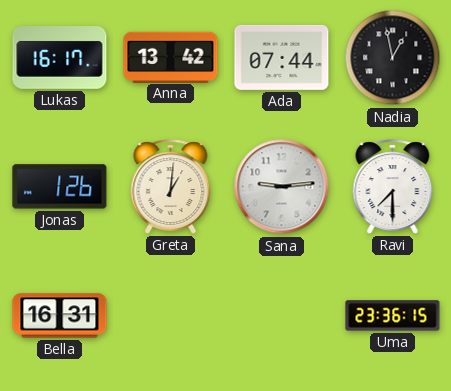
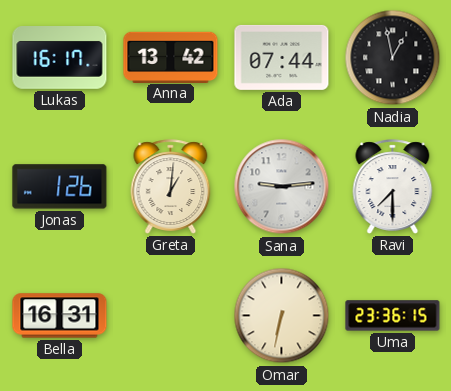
Omar: none -> 6:32 (282, 316)
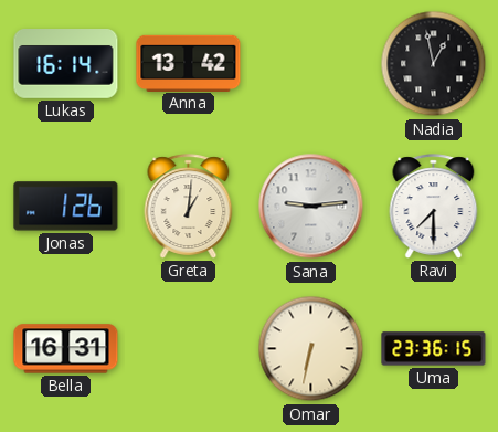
Lukas: 16:17 -> 16:14 (66, 64)
Ada: 07:44 -> none (282, 57)
